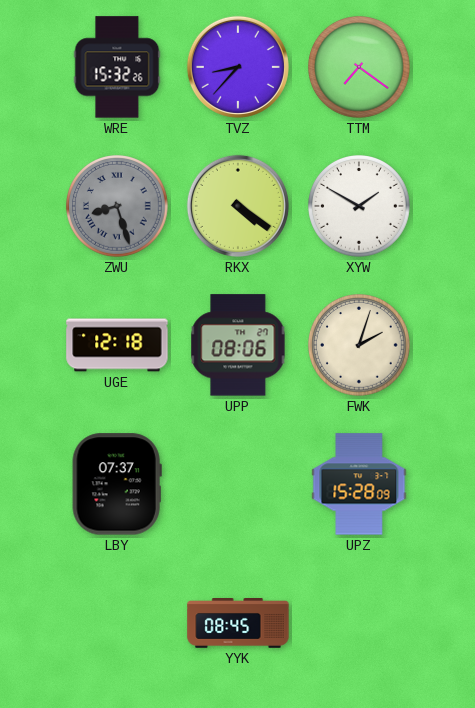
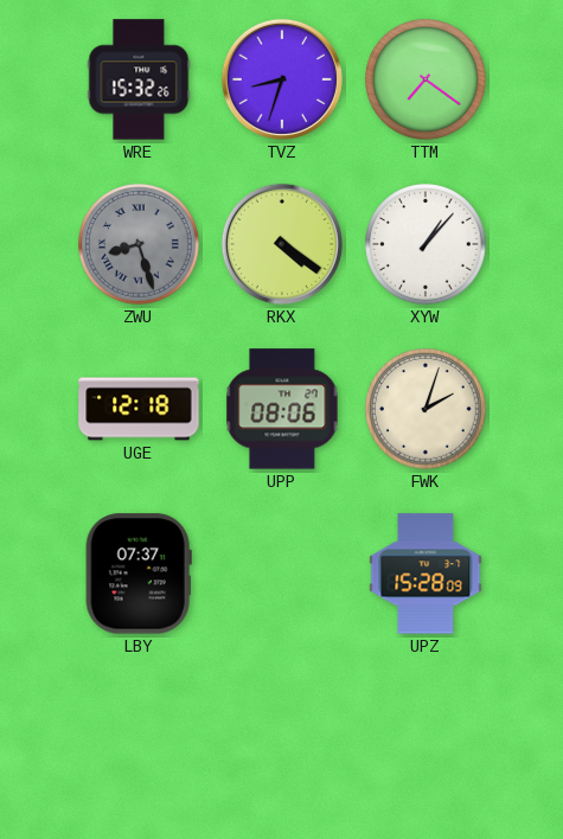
TVZ: 8:37 -> 8:33 (282, 79)
XYW: 1:50 -> 1:07 (427, 245)
YYK: 08:45 -> none (238, 624)
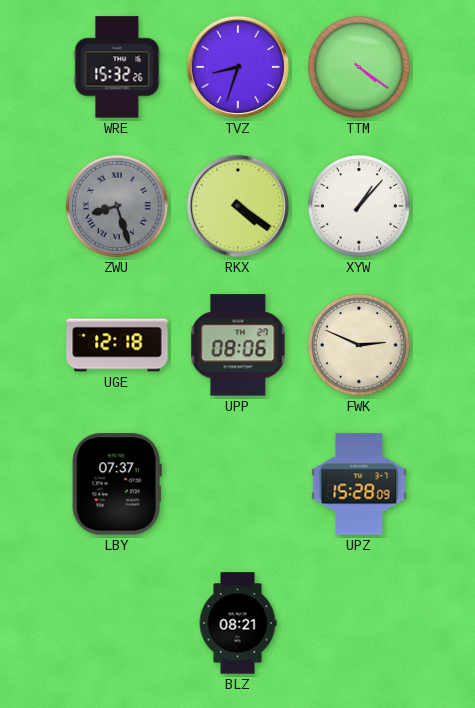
TTM: 7:21 -> 4:21 (360, 68)
FWK: 2:03 -> 2:49 (360, 346)
BLZ: none -> 08:21 (238, 623)
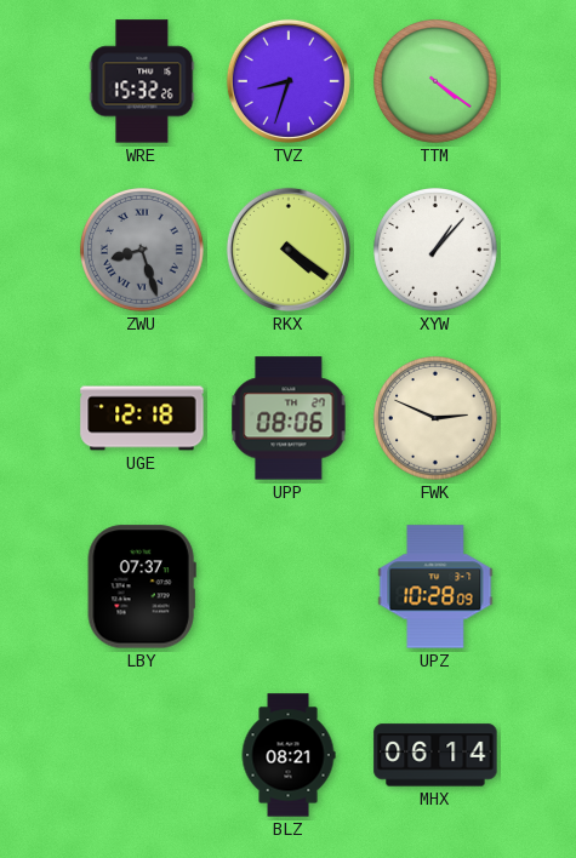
UPZ: 15:28 -> 10:28 (435, 587)
MHX: none -> 06:14 (435, 755)
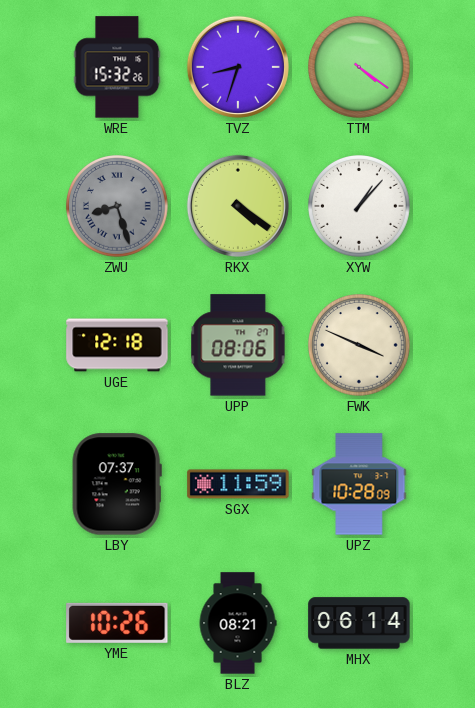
FWK: 2:49 -> 3:49 (360, 346)
SGX: none -> 11:59 (238, 484)
YME: none -> 10:26 (117, 623)
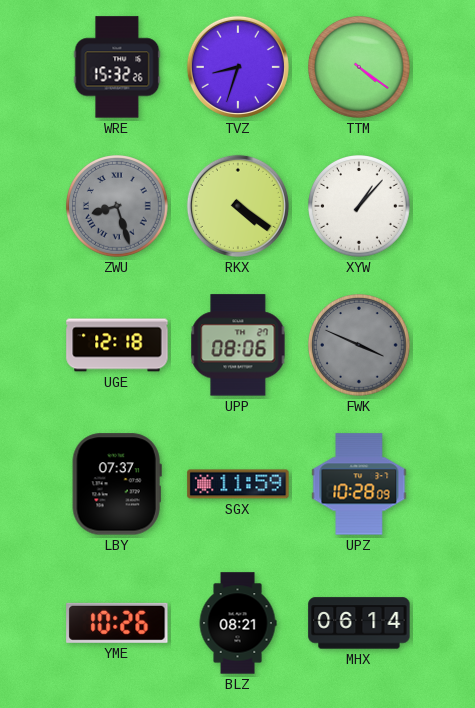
FWK dial: cream -> grey (360, 346)
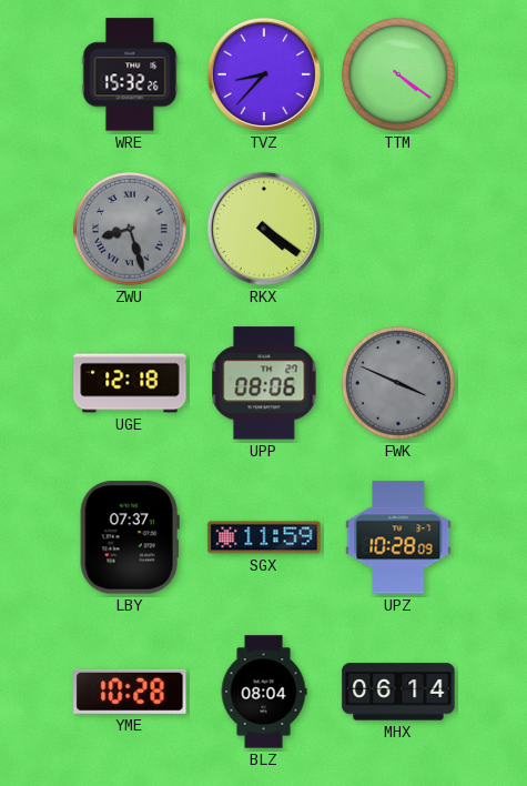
TVZ: 8:33 -> 8:37 (264, 74)
XYW: 1:07 -> none (360, 207)
YME: 10:26 -> 10:28 (130, 692)
BLZ: 08:21 -> 08:04 (264, 692)
